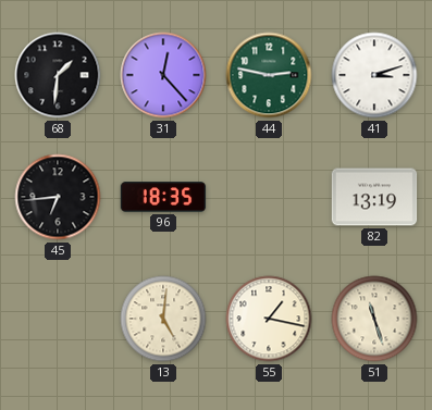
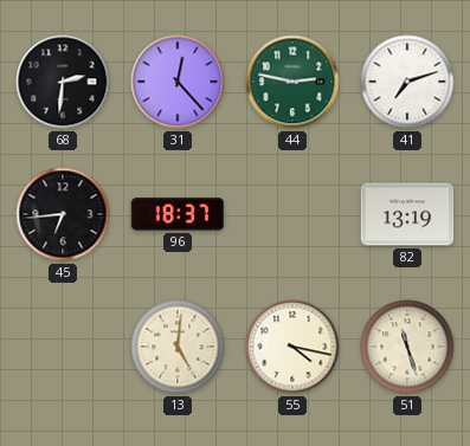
68: 1:31 -> 2:31 (63, 82)
41: 3:12 -> 7:12 (407, 82)
96: 18:35 -> 18:37 (178, 214)
55: 1:17 -> 4:17 (292, 347)
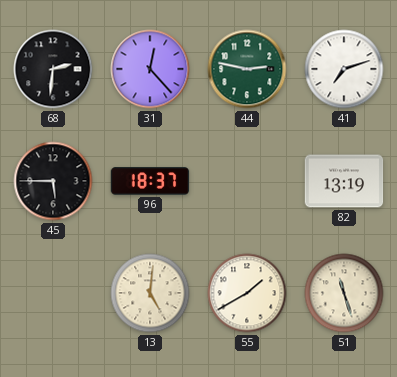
45: 6:44 -> 5:45 (53, 181)
55: 4:17 -> 1:40 (247, 293)
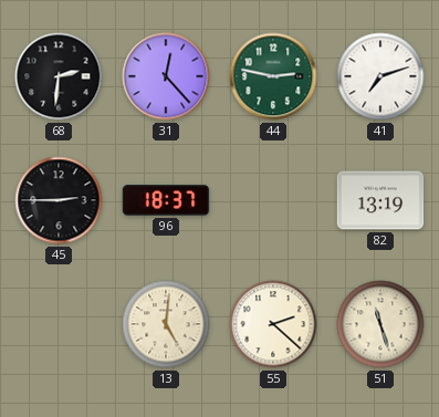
45: 5:45 -> 2:45 (59, 200)
55: 1:40 -> 2:22 (273, 324)
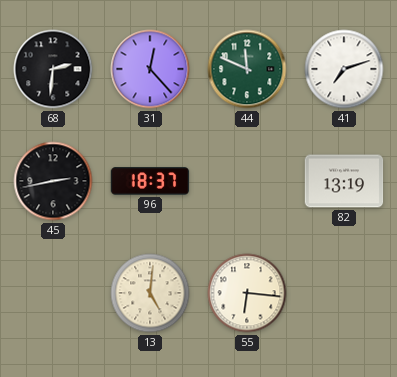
44: 2:47 -> 11:49 (247, 69)
45: 2:45 -> 2:43 (53, 181)
55: 2:22 -> 6:16 (247, 293)
51: 11:27 -> none (380, 324)
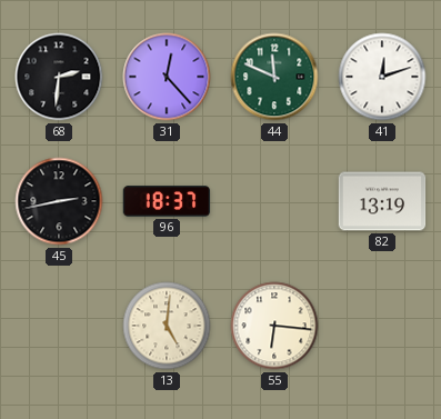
41: 7:12 -> 12:12 (382, 77)
